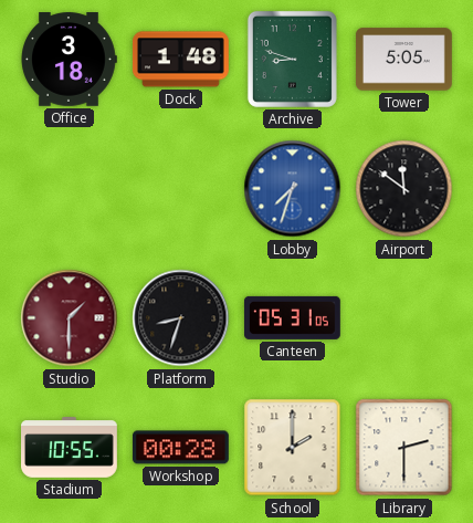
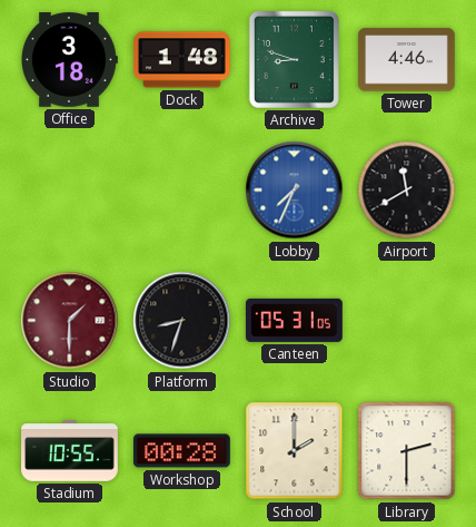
Tower: 5:05 -> 4:46 (406, 60)
Lobby: 7:33 -> 7:34 (295, 191)
Airport: 11:51 -> 11:40 (407, 191)
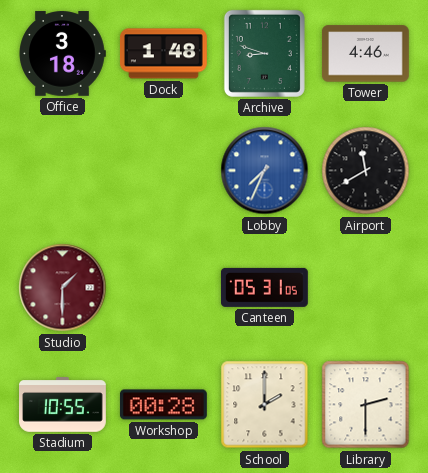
Platform: 8:33 -> none (182, 321)
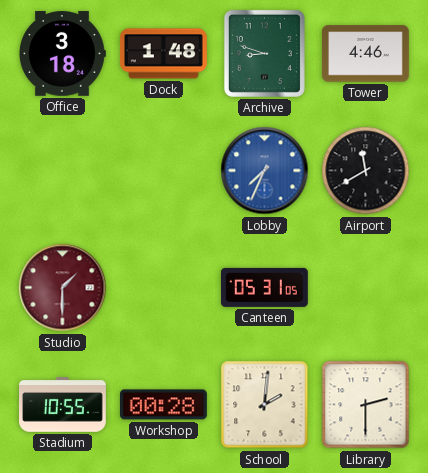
School: 2:00 -> 2:01 (265, 405)
